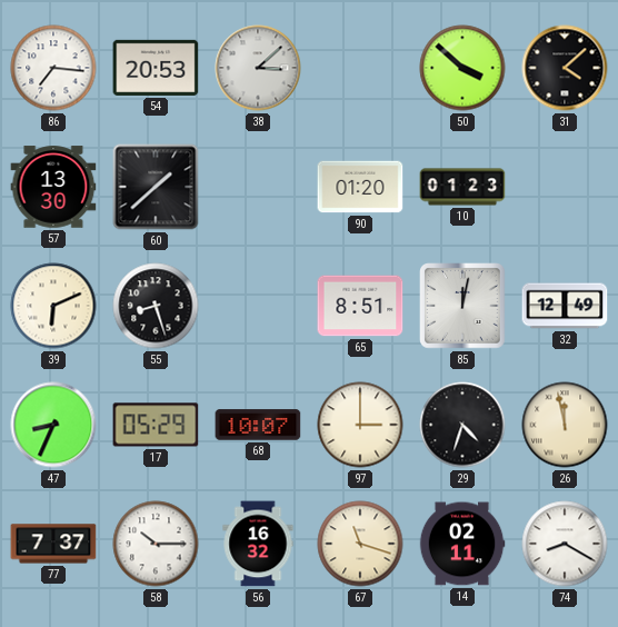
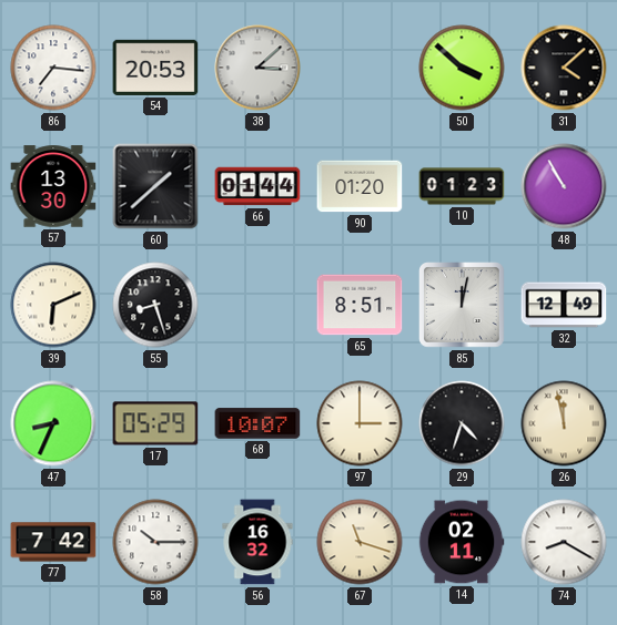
66: none -> 01:44 (257, 186)
48: none -> 10:55 (564, 186)
77: 7:37 -> 7:42 (53, 542)
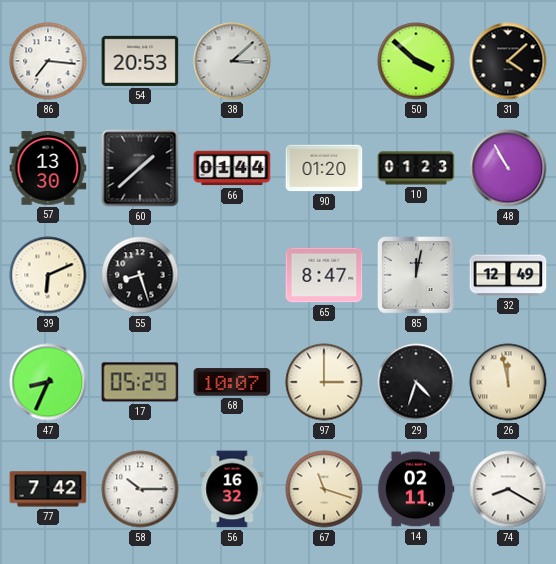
65: 8:51 -> 8:47 (324, 275)
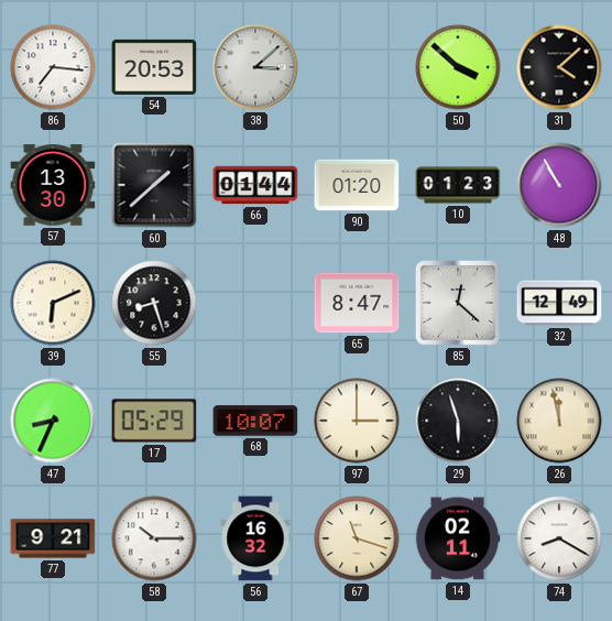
85: 12:02 -> 12:22 (459, 304)
29: 4:33 -> 5:57 (458, 421)
77: 7:42 -> 9:21 (53, 538)
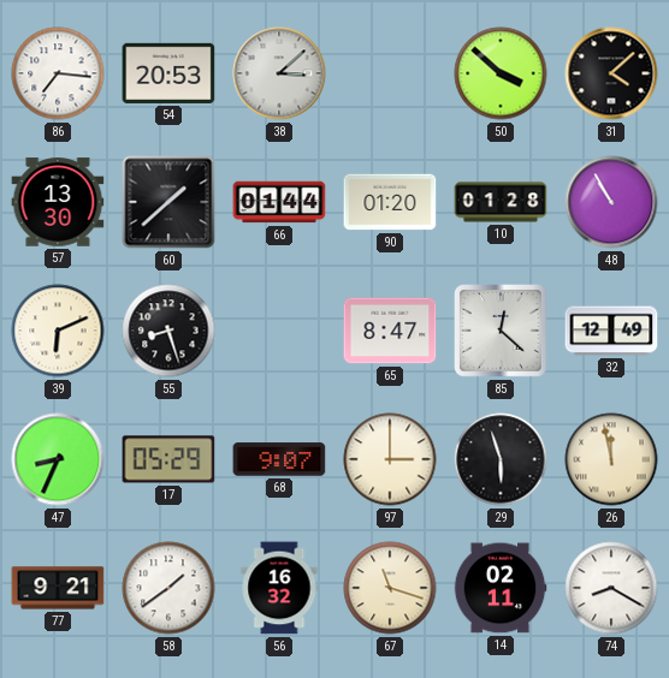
10: 01:23 -> 01:28 (501, 202)
68: 10:07 -> 9:07 (279, 459)
58: 10:15 -> 1:39 (168, 588)
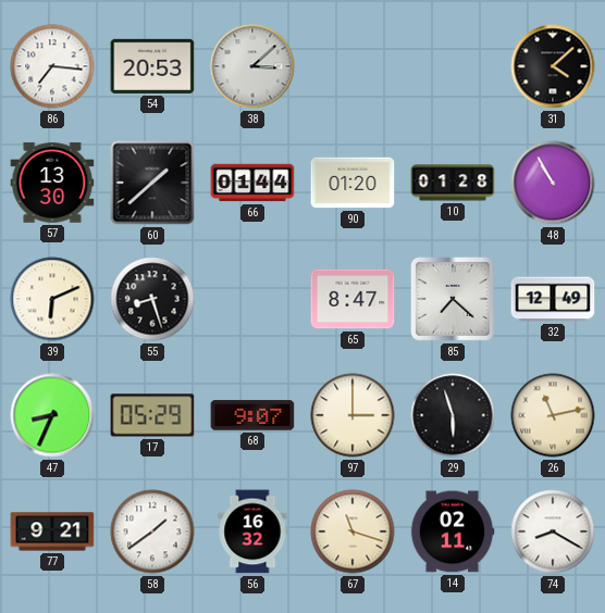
50: 3:52 -> none (501, 73)
85: 12:22 -> 7:22 (454, 300)
26: 11:58 -> 11:13 (553, 415)
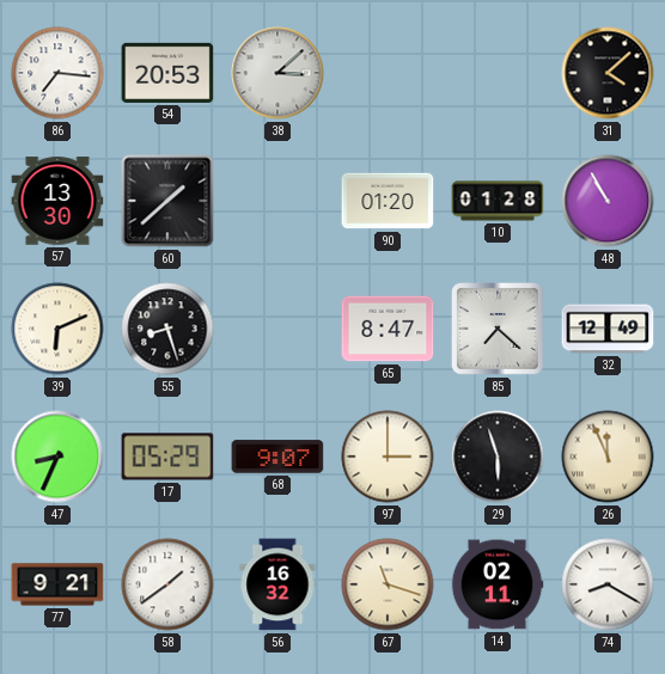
66: 01:44 -> none (252, 183)
26: 11:13 -> 11:56 (608, 457)
